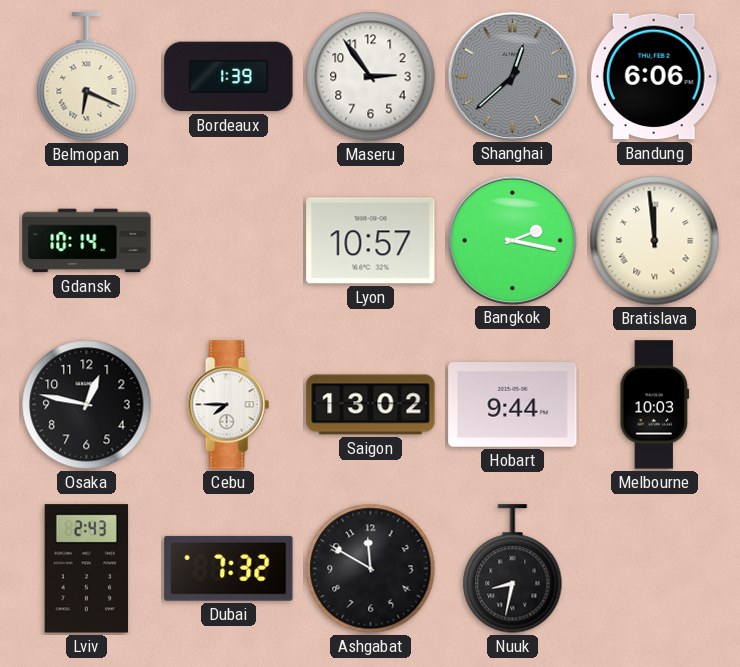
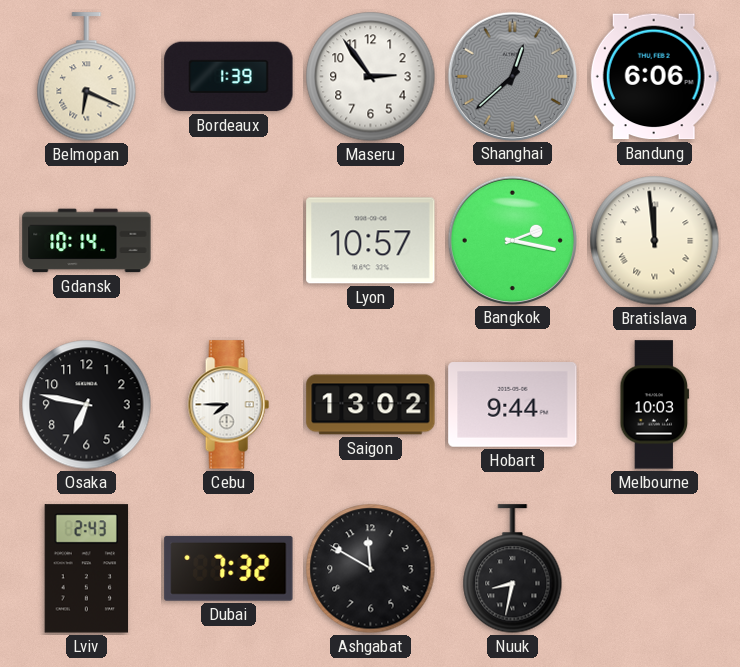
Osaka: 12:47 -> 6:47 (87, 405)
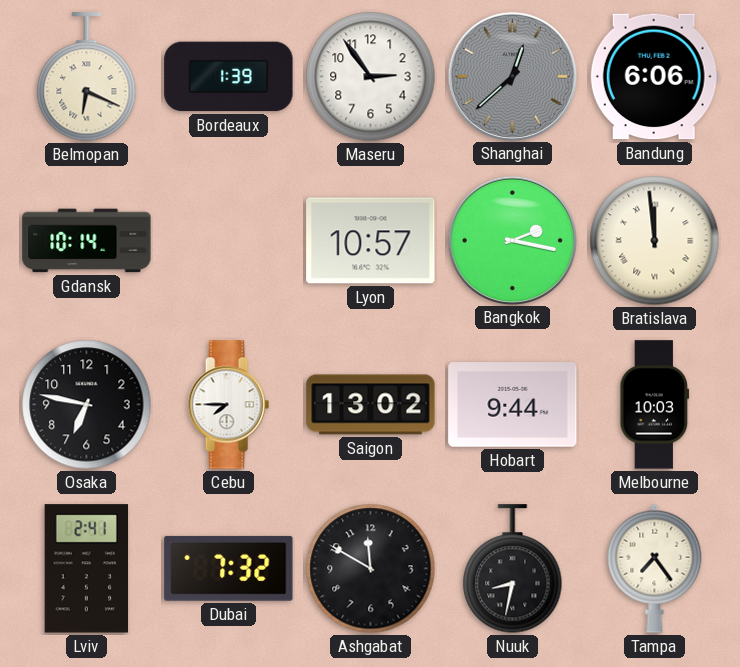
Lviv: 2:43 -> 2:41 (87, 569)
Tampa: none -> 7:24 (655, 568)
